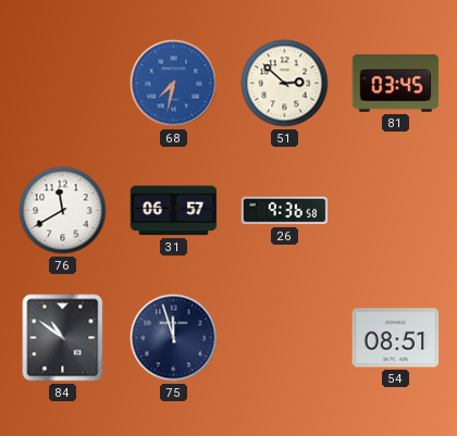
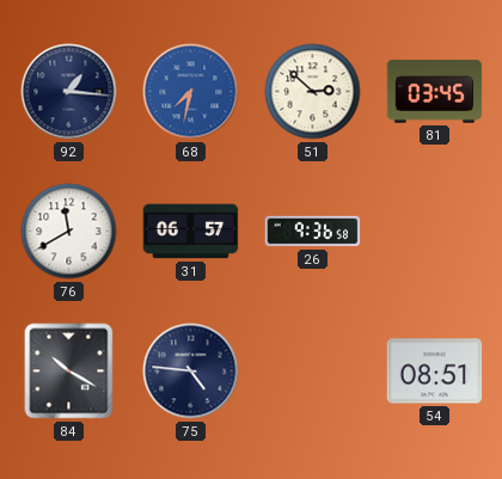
92: none -> 1:16 (69, 92)
84: 10:51 -> 10:20 (69, 371)
75: 11:57 -> 4:46 (191, 371)
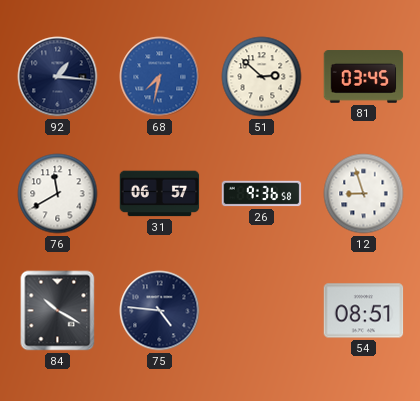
12: none -> 8:57 (364, 194)
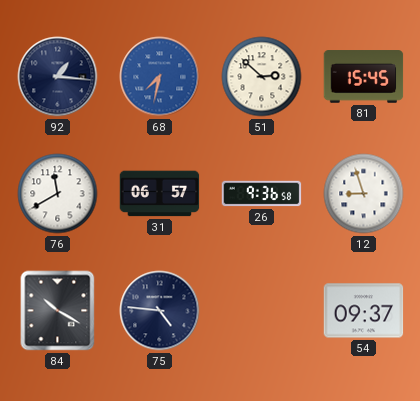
81: 03:45 -> 15:45 (364, 77)
54: 08:51 -> 09:37 (364, 311)
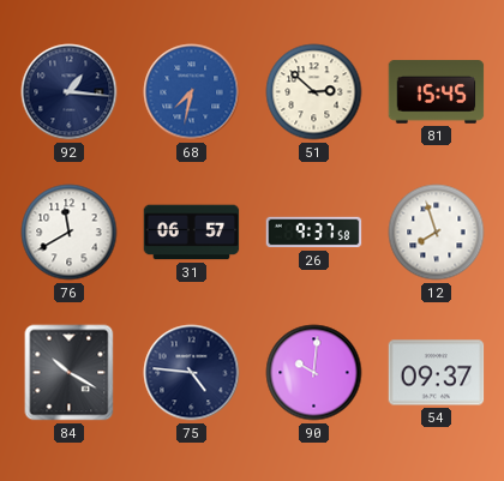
26: 9:36 -> 9:37 (314, 233)
12: 8:57 -> 7:57 (437, 233)
90: none -> 10:01 (314, 373)
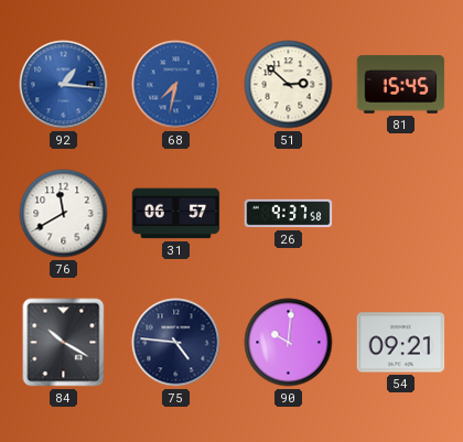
92 dial: navy -> blue (64, 85)
12: 7:57 -> none (437, 233)
54: 09:37 -> 09:21 (401, 343)
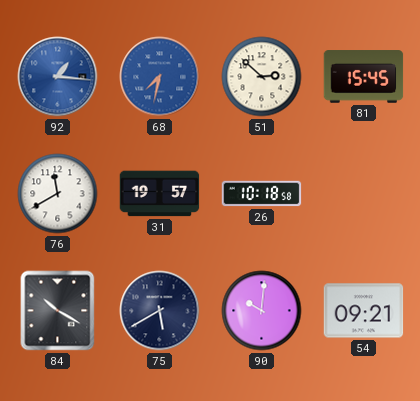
31: 06:57 -> 19:57 (160, 194)
26: 9:37 -> 10:18 (262, 194)
75: 4:46 -> 5:40 (160, 311)
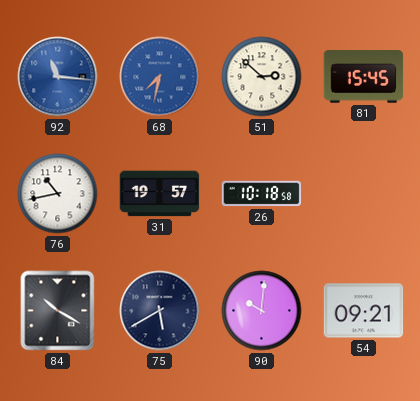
92: 1:16 -> 11:16 (58, 77)
76: 11:40 -> 10:43 (58, 194)
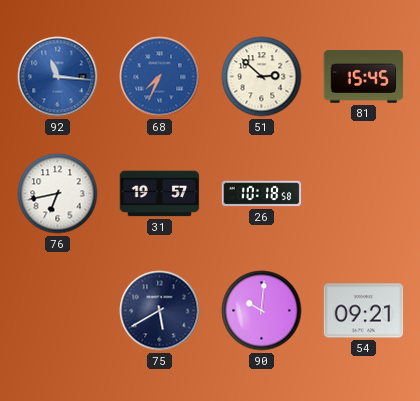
68: 7:32 -> 7:34 (160, 77)
76: 10:43 -> 6:43 (58, 194)
84: 10:20 -> none (58, 311)
